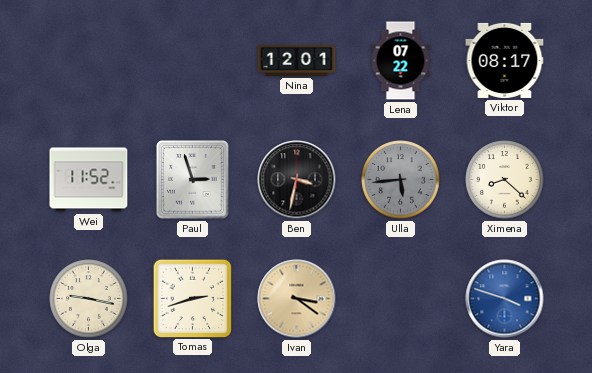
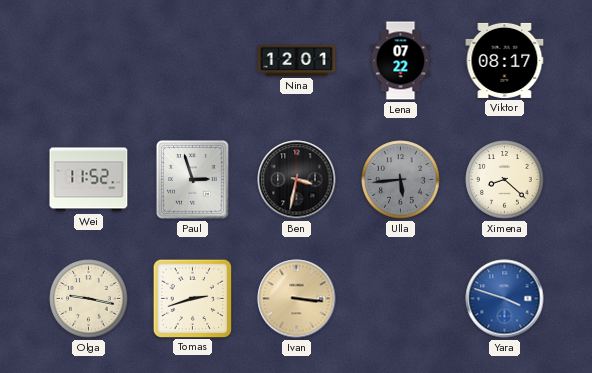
Ivan: 3:21 -> 3:16 (297, 299)
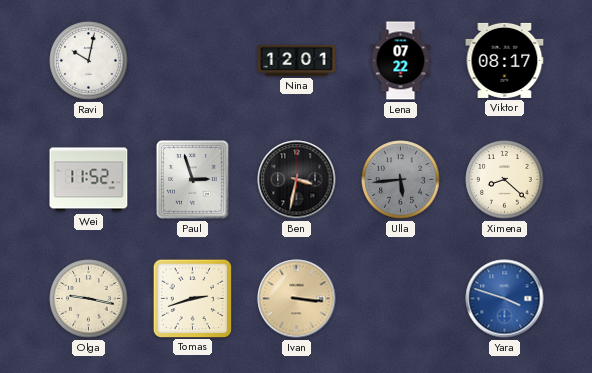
Ravi: none -> 10:02 (89, 61)
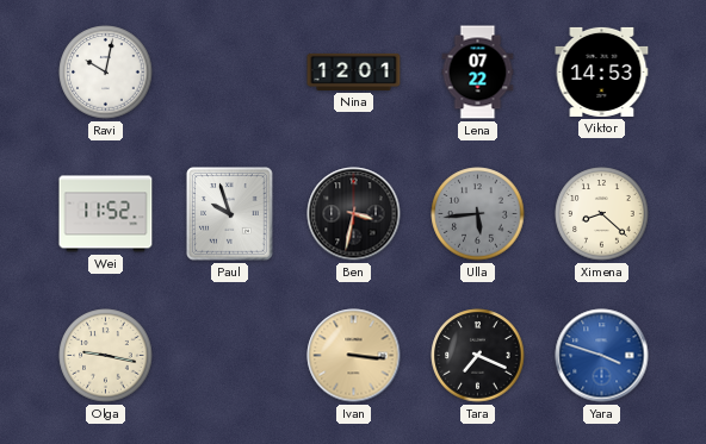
Viktor: 08:17 -> 14:53 (602, 71)
Paul: 2:57 -> 9:57 (230, 214)
Tomas: 2:42 -> none (192, 298)
Tara: none -> 7:19 (478, 356)
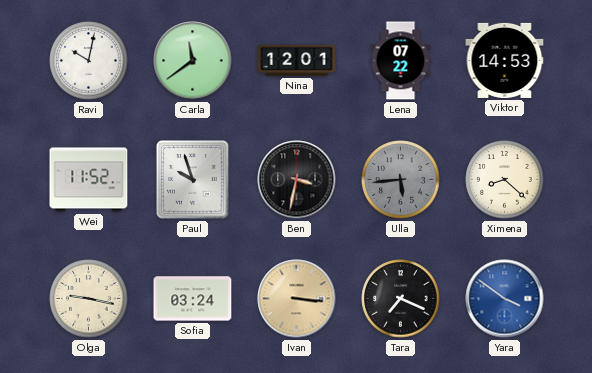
Carla: none -> 11:39 (193, 61)
Sofia: none -> 03:24 (193, 299)
Yara: 3:48 -> 3:51 (505, 299)
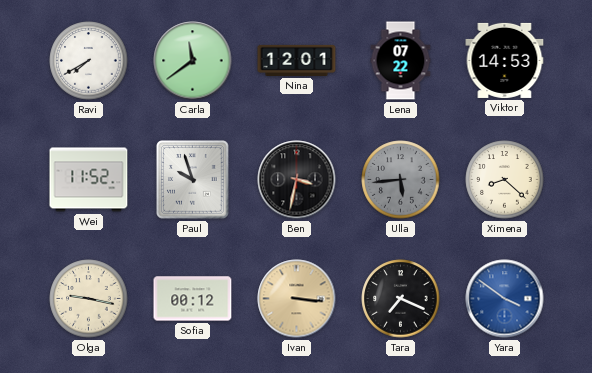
Ravi: 10:02 -> 7:40 (89, 61)
Sofia: 03:24 -> 00:12 (193, 299)
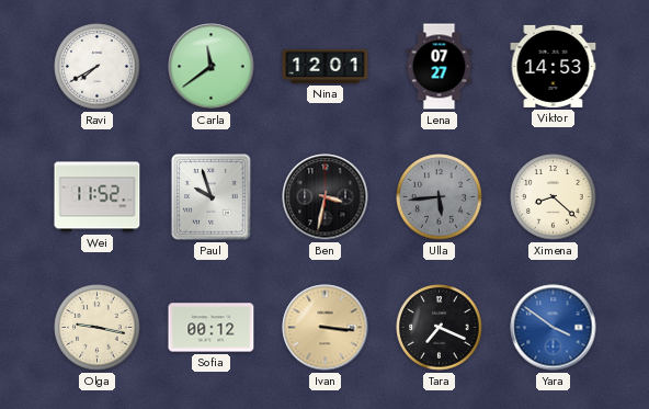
Lena: 07:22 -> 07:27 (440, 67)
